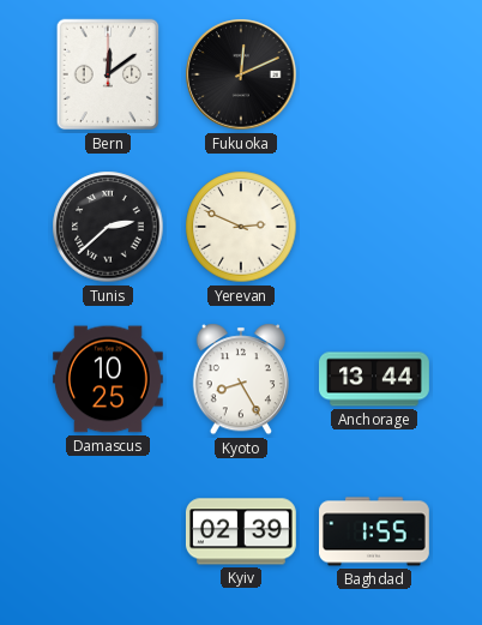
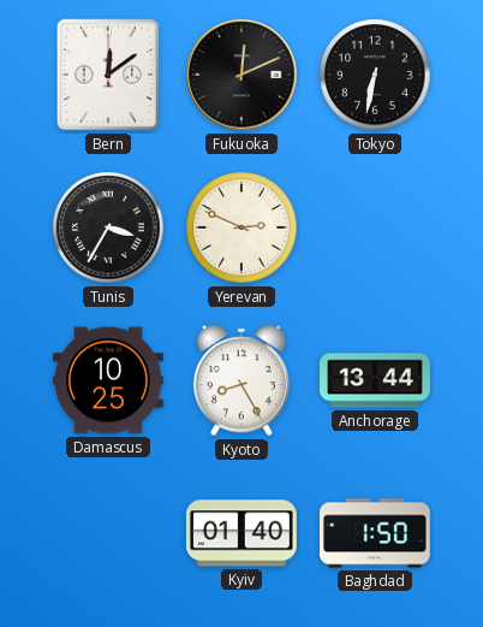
Tokyo: none -> 6:32 (375, 75)
Tunis: 2:38 -> 3:35 (108, 227)
Kyiv: 02:39 -> 01:40 (241, 533)
Baghdad: 1:55 -> 1:50 (376, 533)
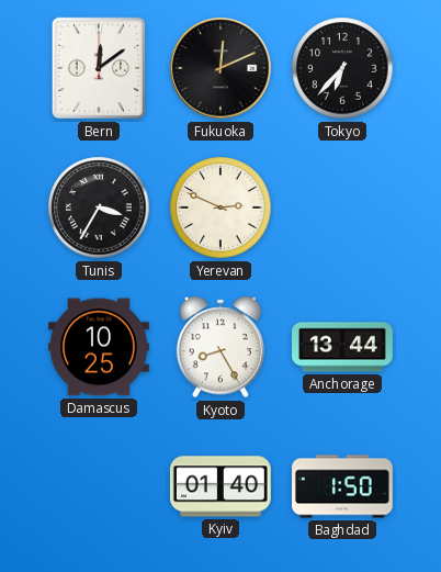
Tokyo: 6:32 -> 6:37 (342, 68)
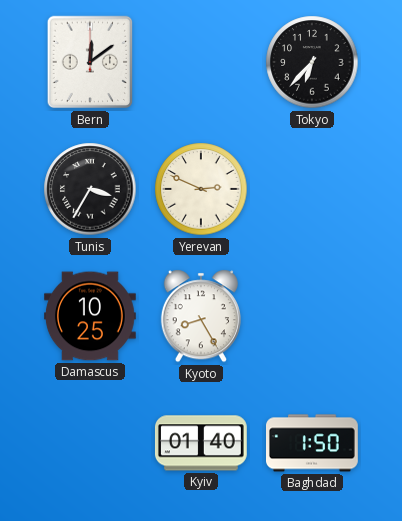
Fukuoka: 12:11 -> none (220, 68)
Anchorage: 13:44 -> none (343, 347)
